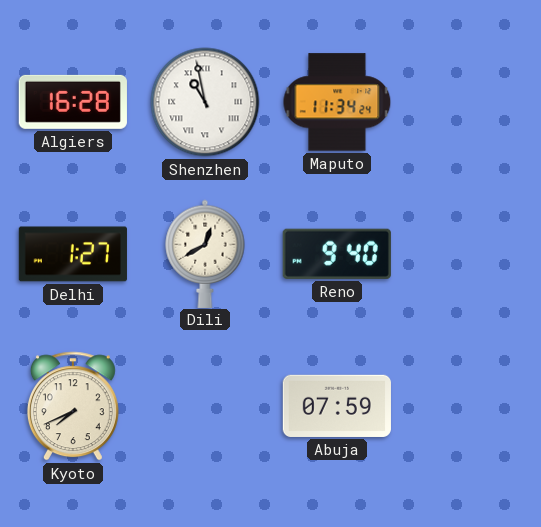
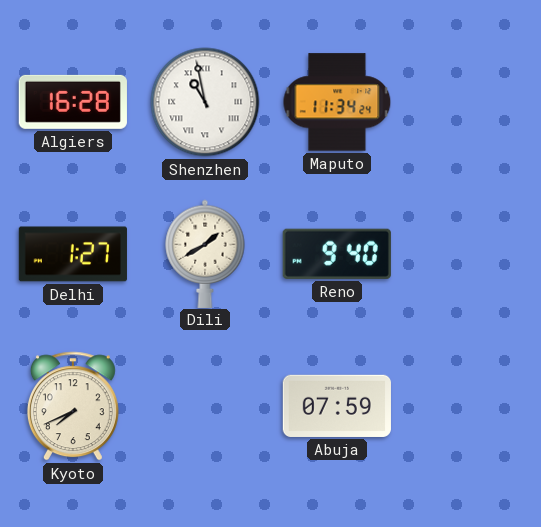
Dili: 12:40 -> 1:40 (205, 253)
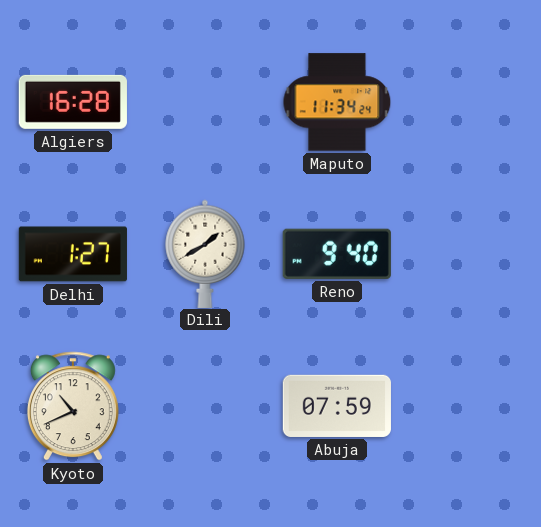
Shenzhen: 10:58 -> none (205, 102)
Kyoto: 7:41 -> 10:41 (73, 406)
